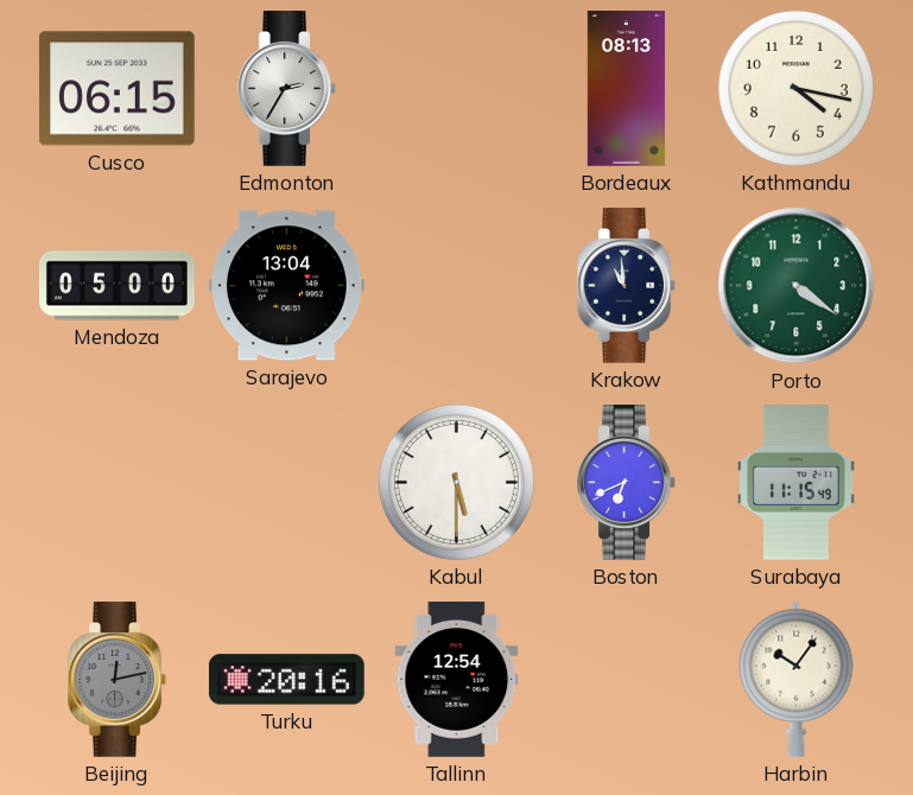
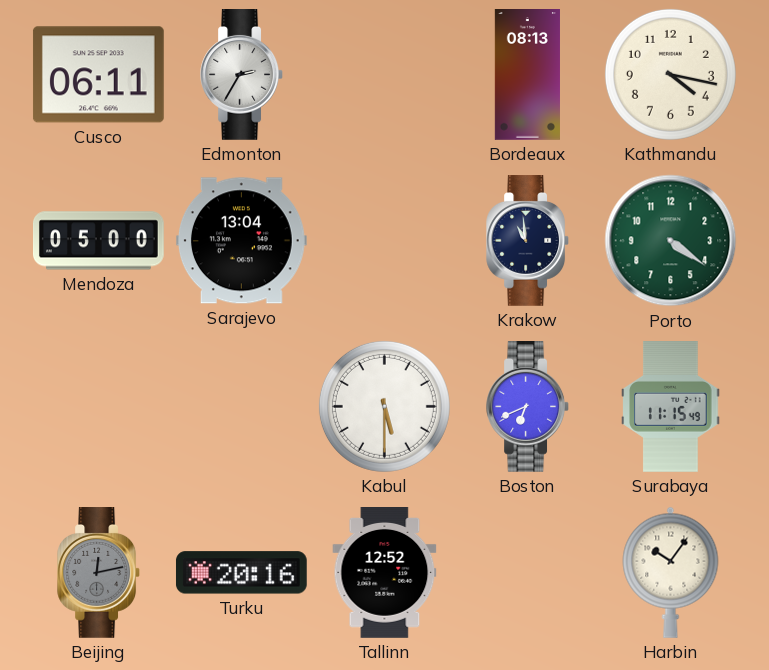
Cusco: 06:15 -> 06:11 (98, 75)
Tallinn: 12:54 -> 12:52 (385, 573)
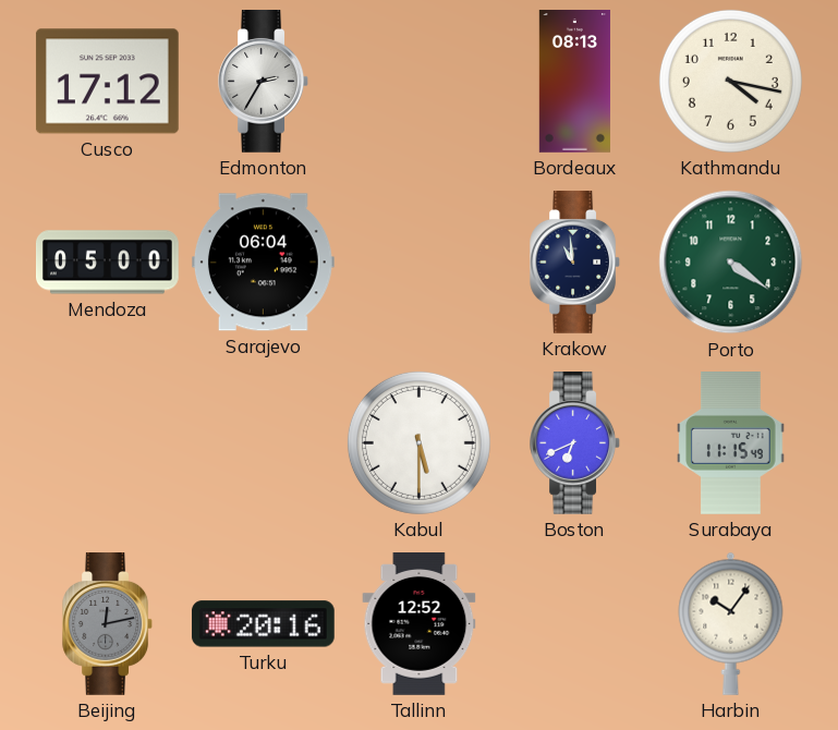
Cusco: 06:11 -> 17:12 (107, 82)
Sarajevo: 13:04 -> 06:04 (263, 263)
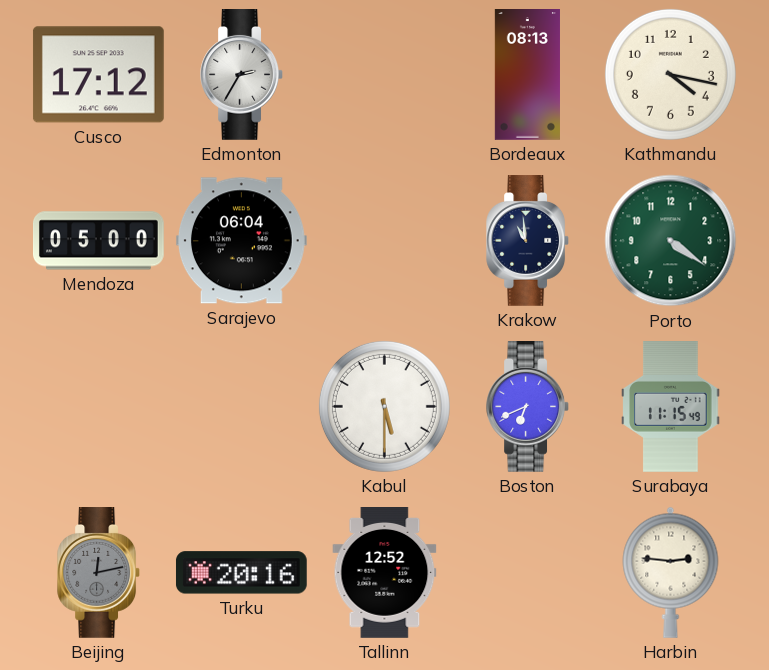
Harbin: 10:06 -> 2:46 (671, 572)
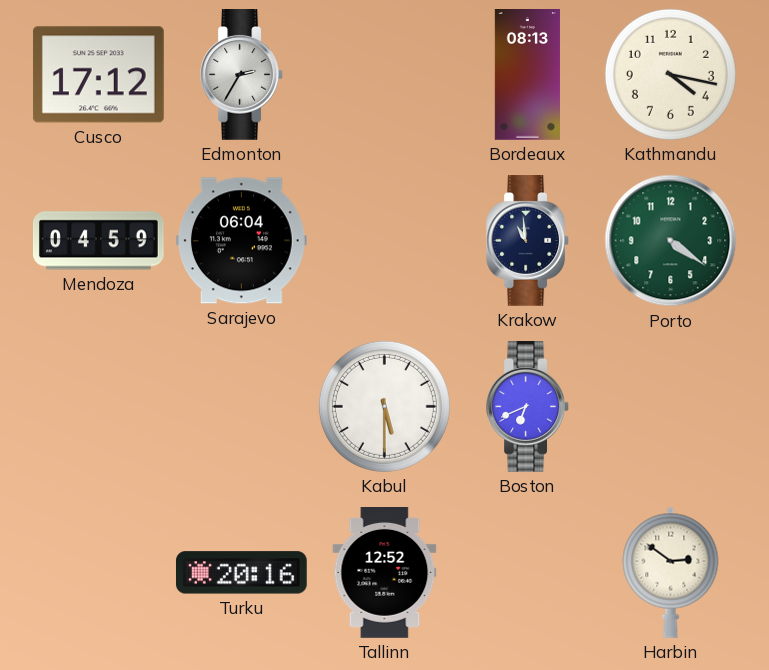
Mendoza: 05:00 -> 04:59 (99, 241)
Surabaya: 11:15 -> none (671, 407)
Beijing: 12:13 -> none (98, 573)
Harbin: 2:46 -> 2:51 (671, 572)
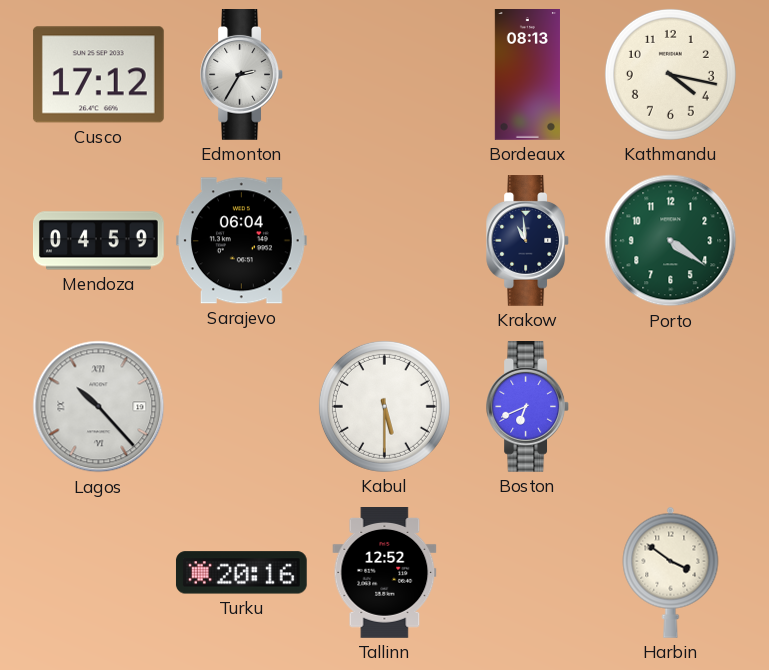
Lagos: none -> 10:23 (99, 407)
Harbin: 2:51 -> 3:51 (671, 572)
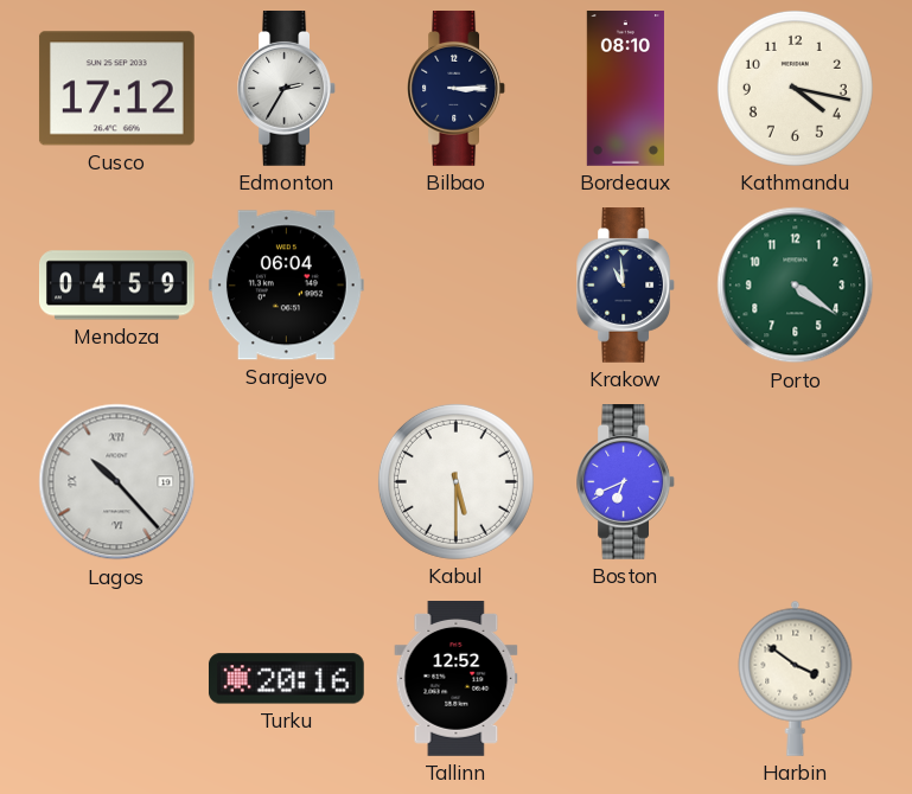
Bilbao: none -> 3:15 (455, 89)
Bordeaux: 08:13 -> 08:10 (625, 89)
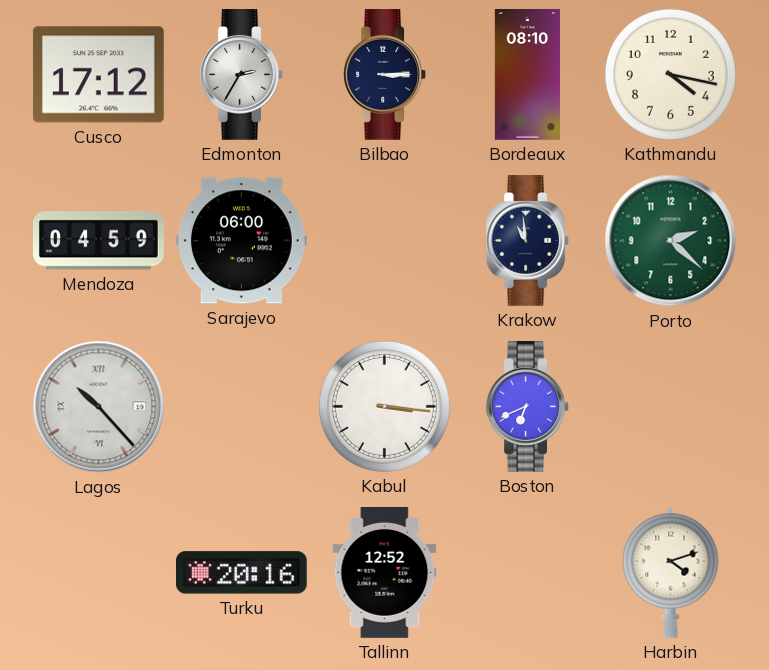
Sarajevo: 06:04 -> 06:00 (241, 241)
Porto: 4:21 -> 2:22 (671, 241)
Kabul: 5:30 -> 3:16 (384, 406)
Harbin: 3:51 -> 4:12 (671, 572)
